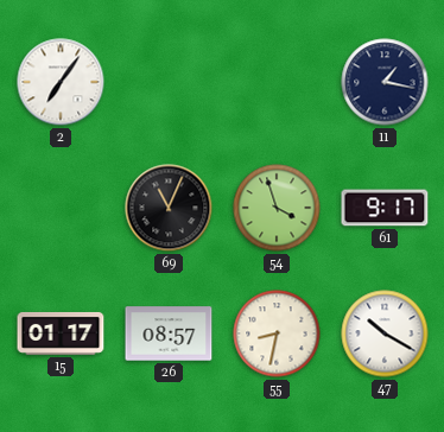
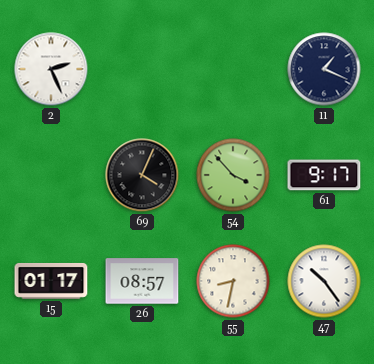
2: 7:06 -> 2:26 (51, 69)
11: 1:17 -> 1:19 (324, 69)
69: 11:04 -> 4:04 (142, 175)
54: 3:57 -> 3:53 (233, 175)
47: 10:20 -> 10:24 (324, 281)
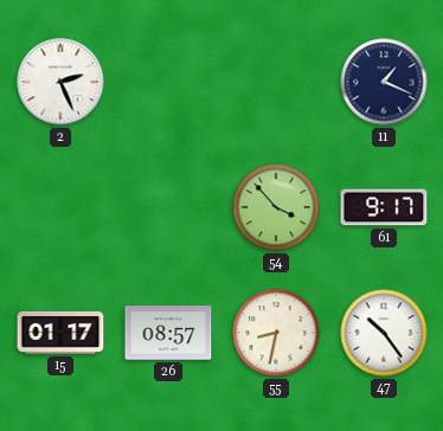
69: 4:04 -> none (142, 175)
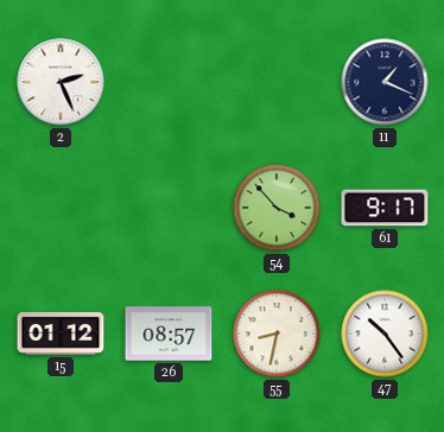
15: 01:17 -> 01:12 (61, 333)
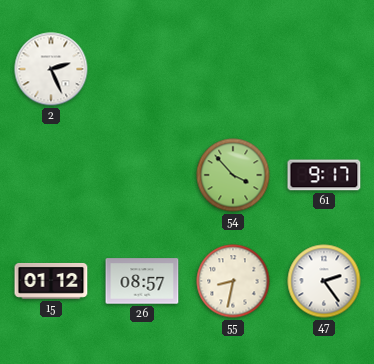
11: 1:19 -> none (385, 82)
47: 10:24 -> 2:24 (324, 281)
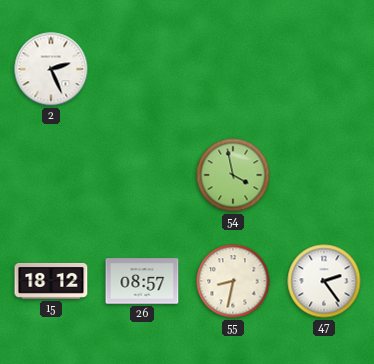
54: 3:53 -> 3:58 (233, 175)
61: 9:17 -> none (324, 175)
15: 01:12 -> 18:12 (51, 281)
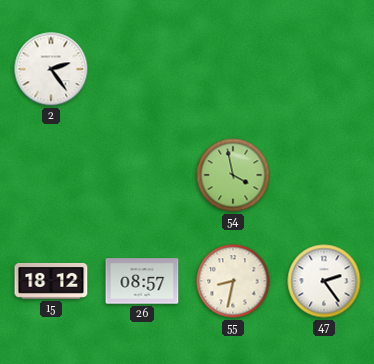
2: 2:26 -> 2:24 (51, 69)
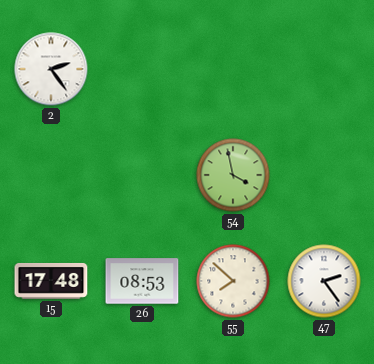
15: 18:12 -> 17:48 (51, 281)
26: 08:57 -> 08:53 (142, 281)
55: 8:32 -> 7:52 (233, 281)
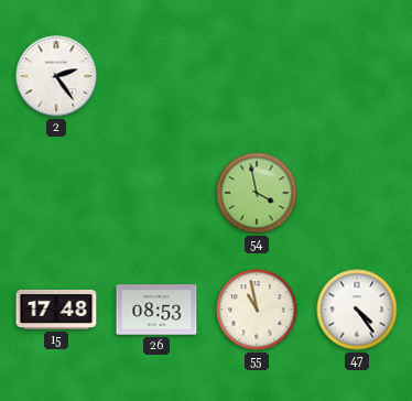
55: 7:52 -> 10:58 (257, 310)
47: 2:24 -> 4:24 (357, 310)
